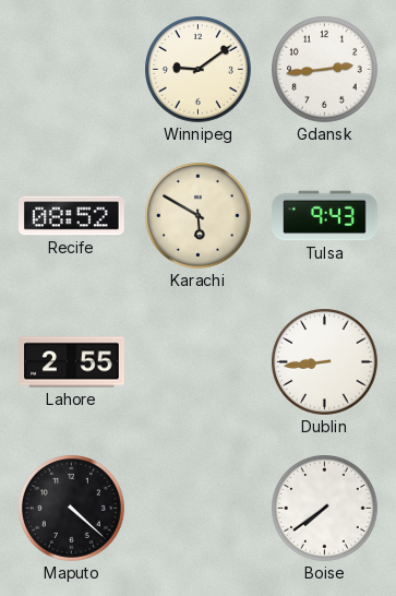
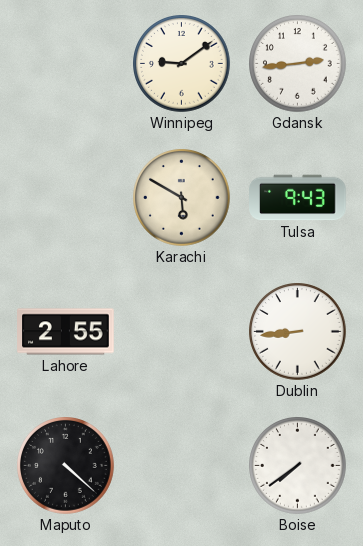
Recife: 08:52 -> none (72, 216)
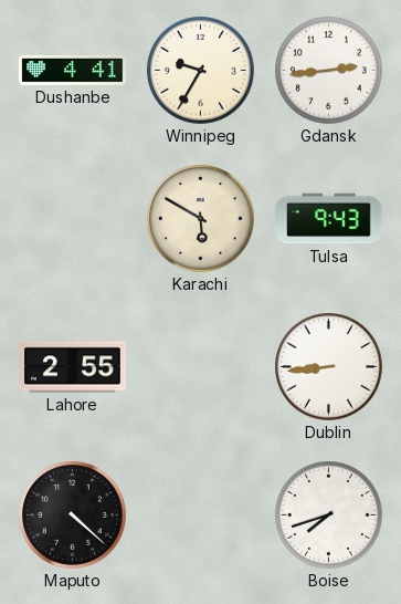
Dushanbe: none -> 4:41 (73, 71)
Winnipeg: 9:09 -> 9:35 (201, 71)
Boise: 7:39 -> 7:42 (329, 516)
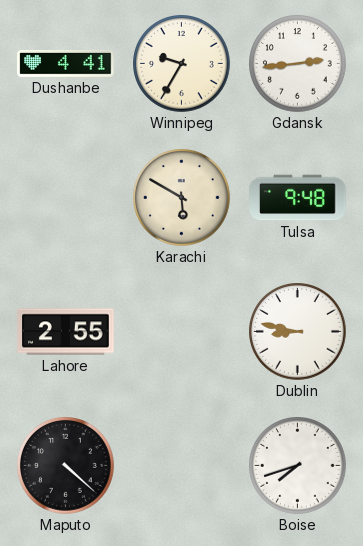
Tulsa: 9:43 -> 9:48 (298, 198)
Dublin: 8:44 -> 8:47 (298, 332)
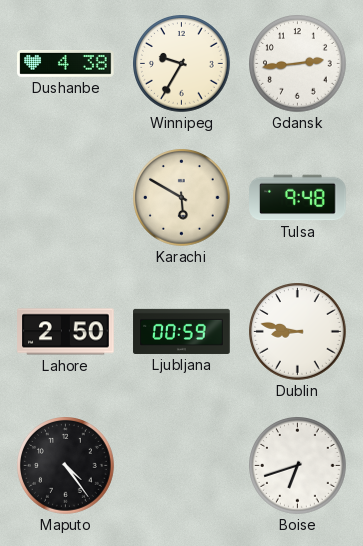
Dushanbe: 4:41 -> 4:38 (66, 64)
Lahore: 2:55 -> 2:50 (66, 332)
Ljubljana: none -> 00:59 (182, 331)
Maputo: 4:22 -> 4:24 (66, 466)
Boise: 7:42 -> 6:42 (298, 466)
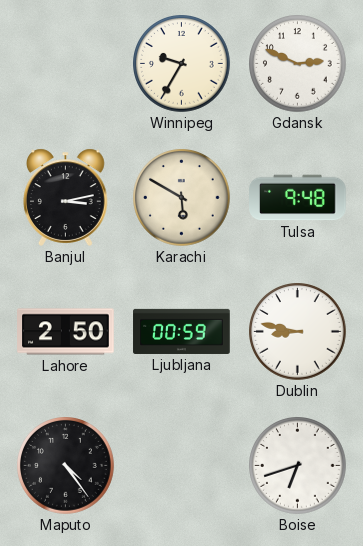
Dushanbe: 4:38 -> none (66, 64)
Gdansk: 2:44 -> 2:49 (298, 64)
Banjul: none -> 3:13 (65, 197)
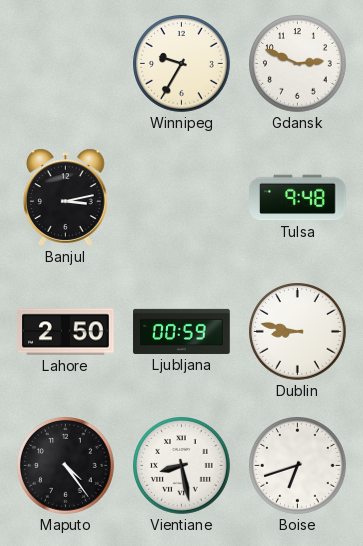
Karachi: 5:50 -> none (182, 198)
Vientiane: none -> 8:28 (182, 466)
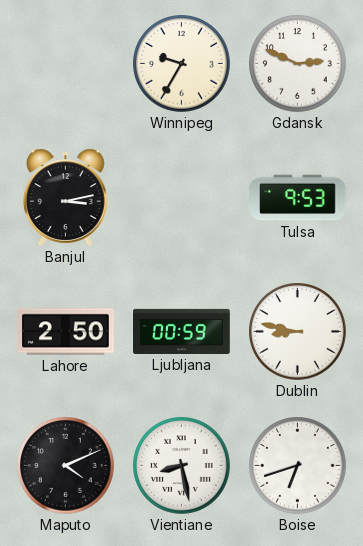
Tulsa: 9:48 -> 9:53 (298, 198)
Maputo: 4:24 -> 4:11 (66, 466)
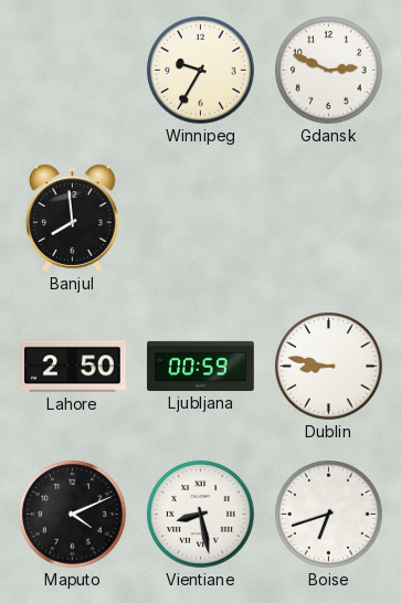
Banjul: 3:13 -> 7:59 (72, 218)
Tulsa: 9:53 -> none (298, 198)
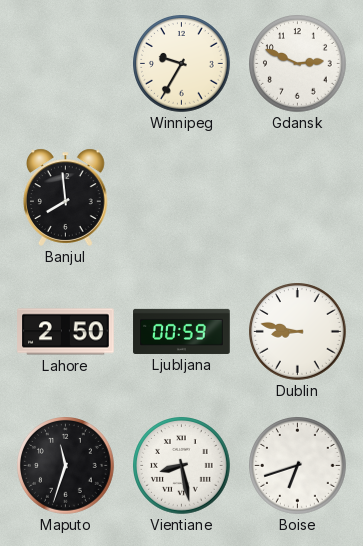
Maputo: 4:11 -> 11:33 (66, 466)
